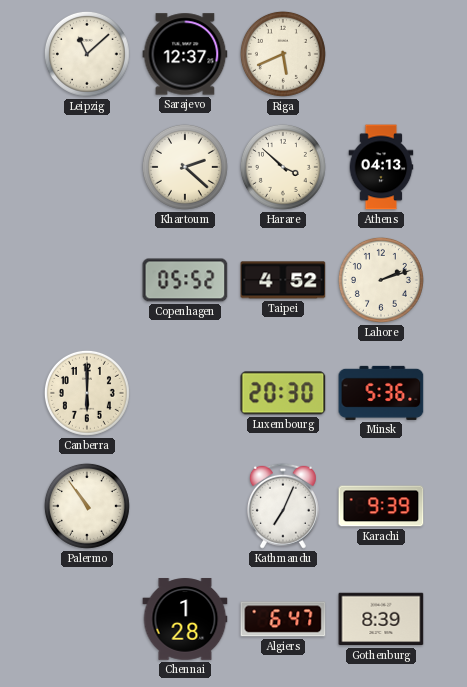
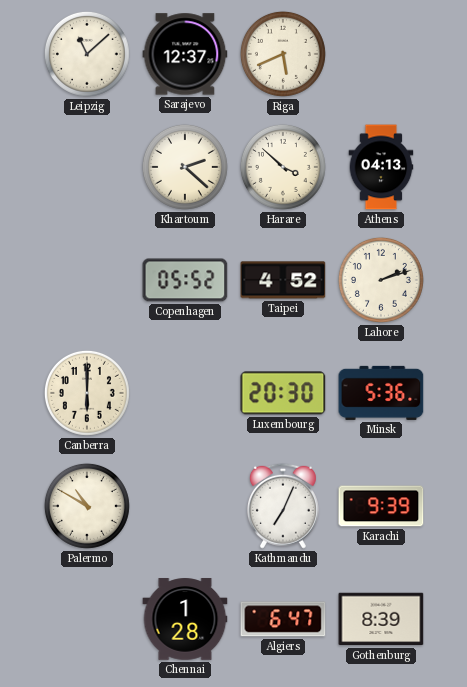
Palermo: 10:54 -> 10:50 (87, 506)
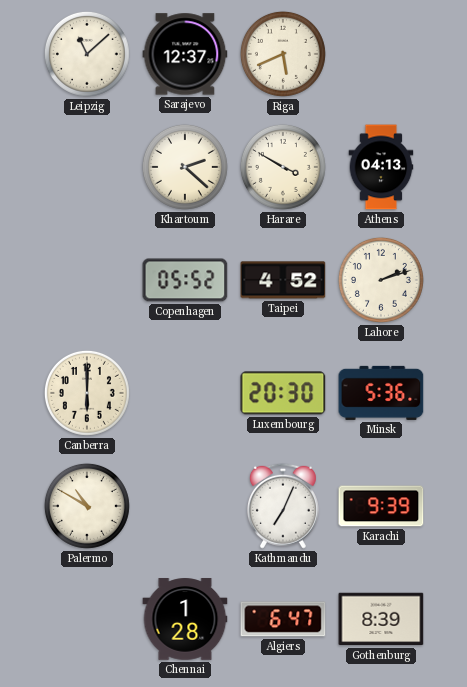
Harare: 3:52 -> 3:50 (283, 167)
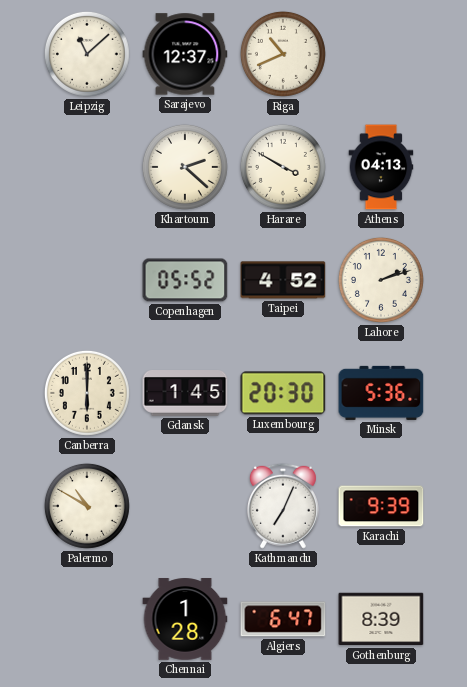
Riga: 5:41 -> 10:41 (283, 54)
Gdansk: none -> 1:45 (185, 394)
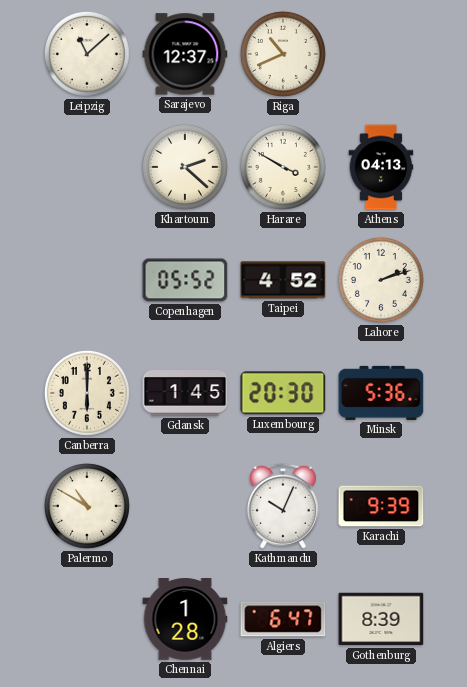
Kathmandu: 7:04 -> 10:04 (283, 506)
